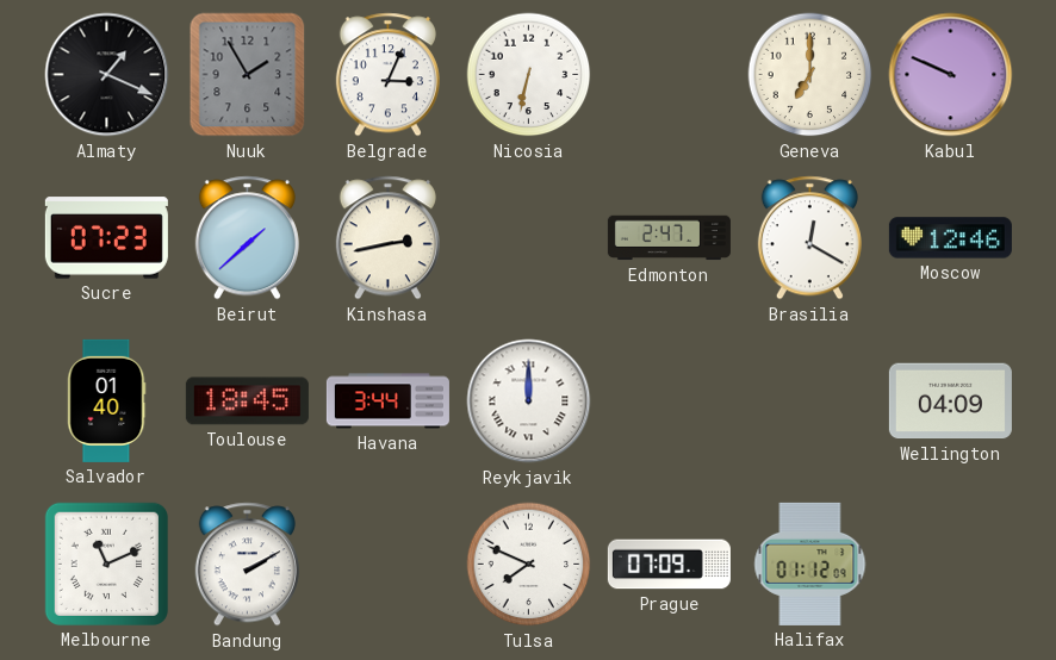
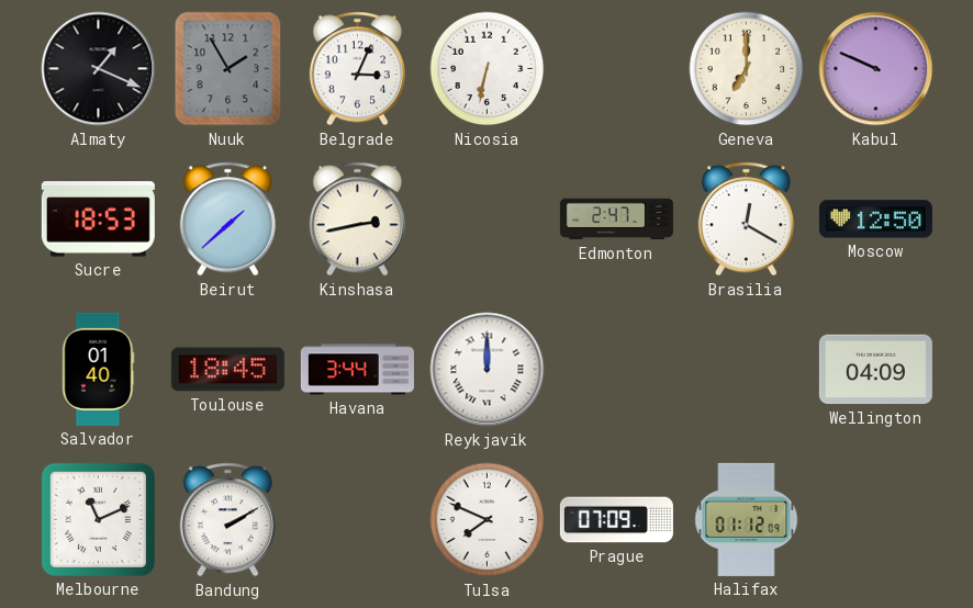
Sucre: 07:23 -> 18:53 (98, 219)
Moscow: 12:46 -> 12:50 (875, 219)
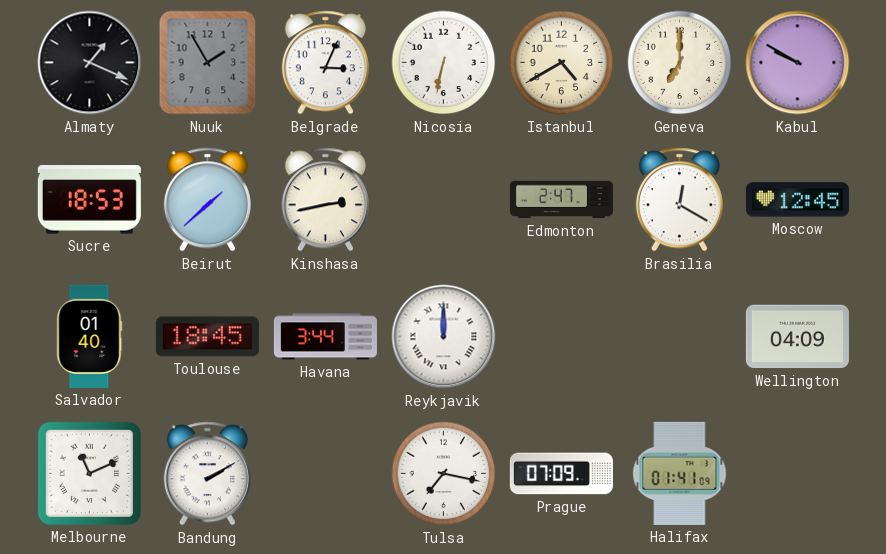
Istanbul: none -> 4:40 (562, 63)
Kabul: 9:49 -> 9:50 (798, 63)
Moscow: 12:50 -> 12:45 (797, 200)
Tulsa: 7:49 -> 7:17 (444, 474)
Halifax: 01:12 -> 01:41 (680, 473)
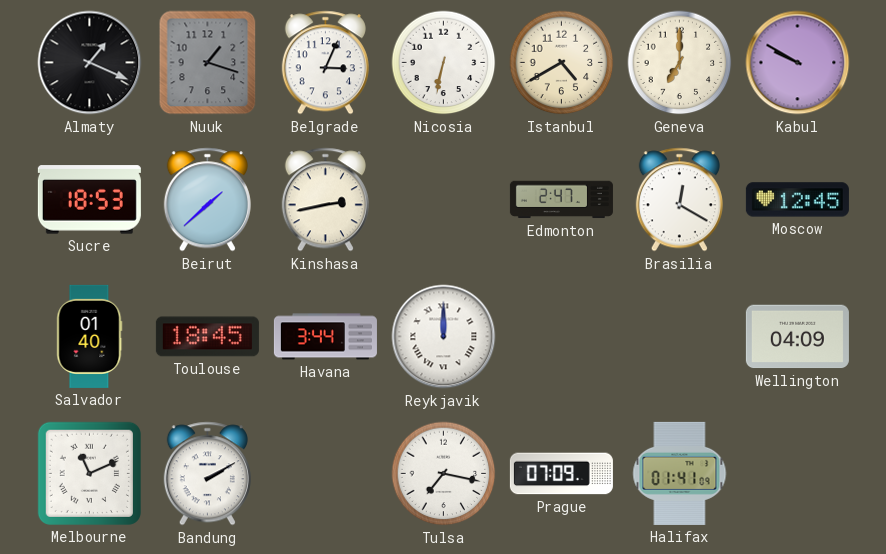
Nuuk: 1:55 -> 1:18 (208, 63)
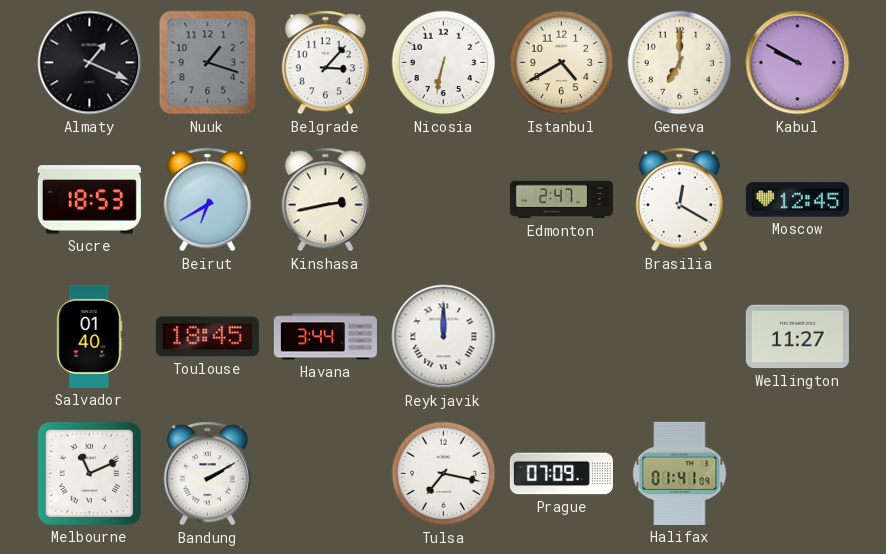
Belgrade: 3:04 -> 3:07 (325, 63)
Beirut: 1:38 -> 6:40 (207, 200)
Wellington: 04:09 -> 11:27 (797, 337)
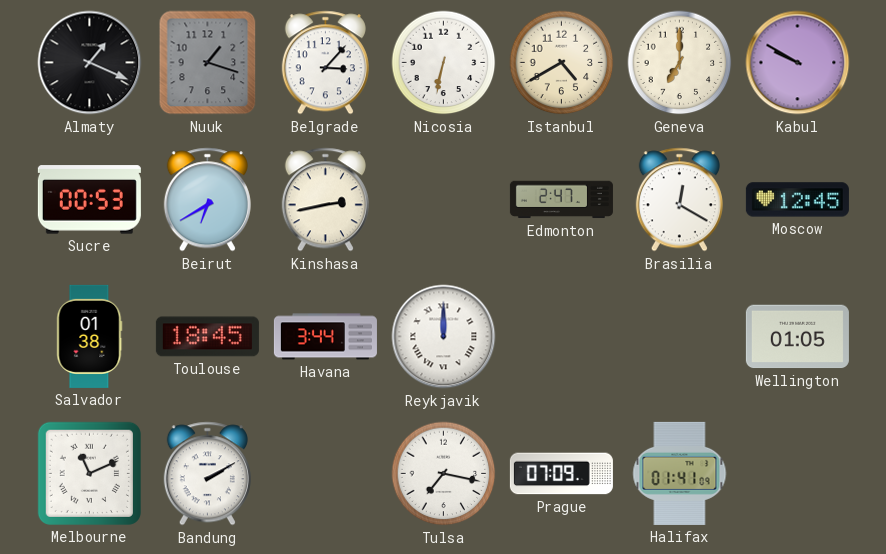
Sucre: 18:53 -> 00:53 (89, 200)
Salvador: 01:40 -> 01:38 (90, 336)
Wellington: 11:27 -> 01:05 (797, 337)
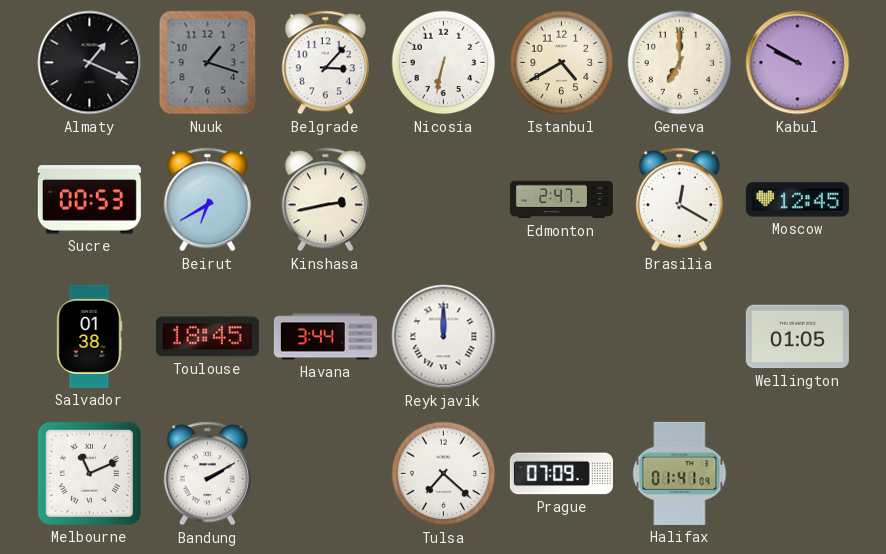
Tulsa: 7:17 -> 7:22 (444, 474)
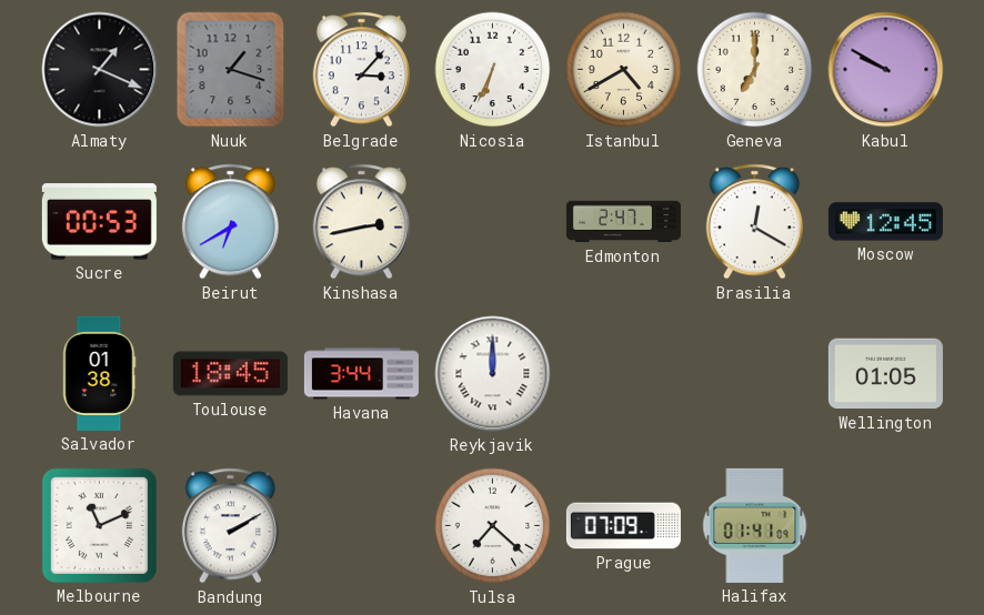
Nicosia: 6:32 -> 6:34 (493, 70)
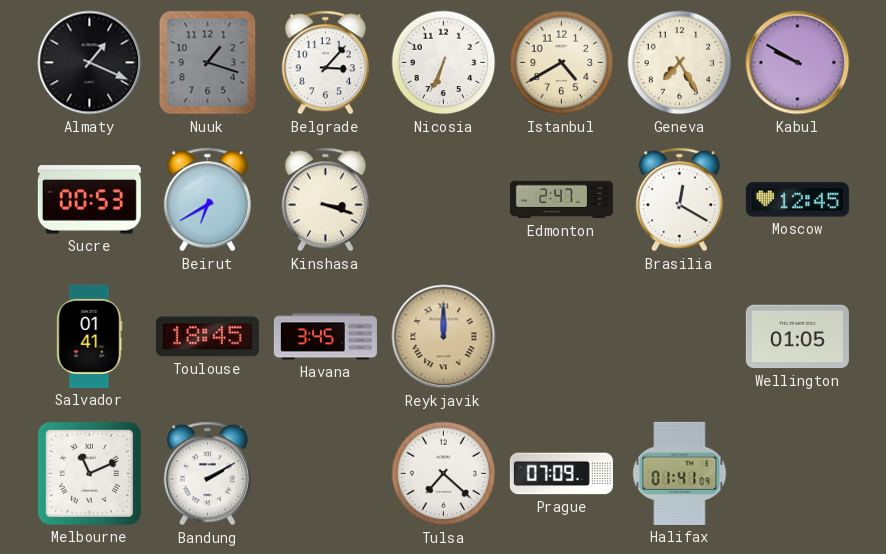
Geneva: 7:00 -> 7:25 (680, 63)
Kinshasa: 2:43 -> 3:18 (325, 200)
Salvador: 01:38 -> 01:41 (90, 336)
Havana: 3:44 -> 3:45 (325, 337)
Reykjavik dial: white -> champagne (444, 337)
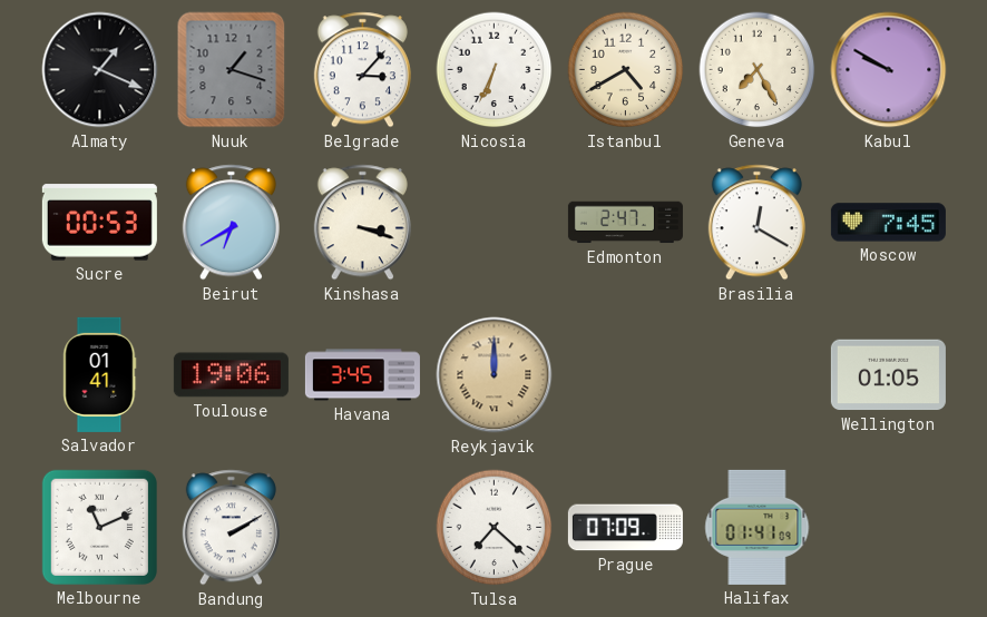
Moscow: 12:45 -> 7:45 (888, 223)
Toulouse: 18:45 -> 19:06 (231, 375)
